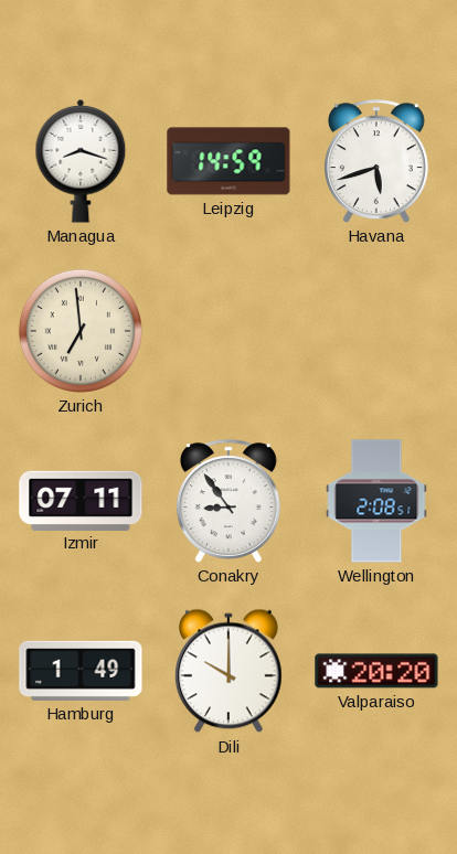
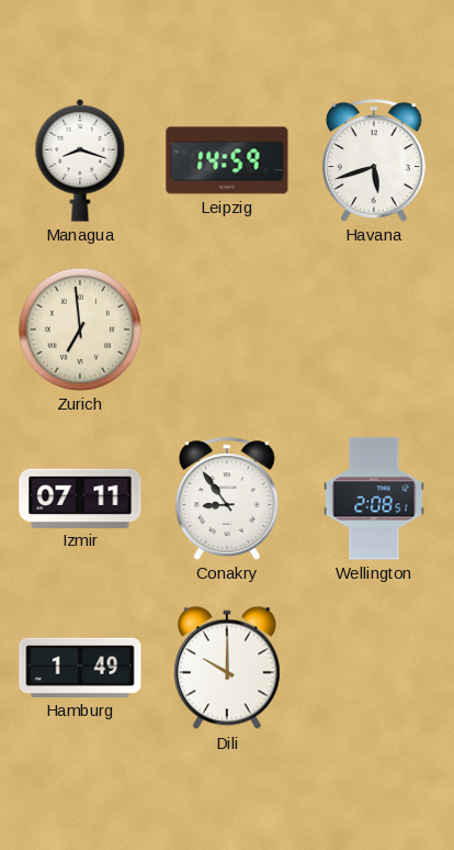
Valparaiso: 20:20 -> none (376, 671)
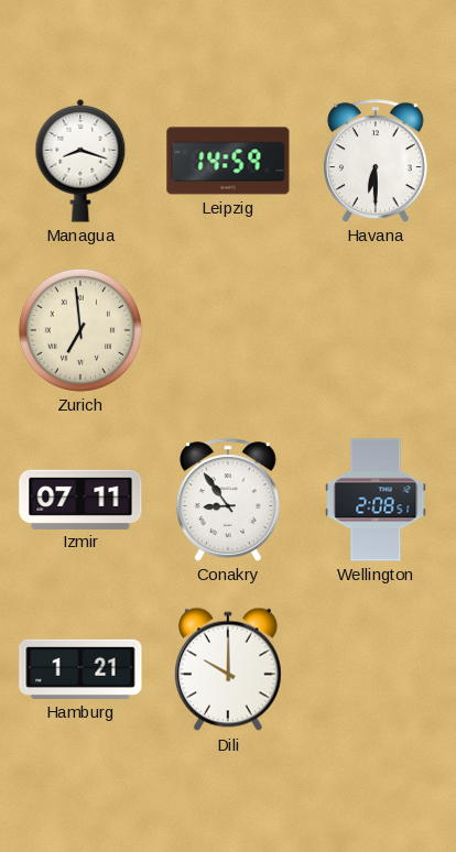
Havana: 5:42 -> 6:30 (376, 161)
Hamburg: 1:49 -> 1:21 (80, 669)
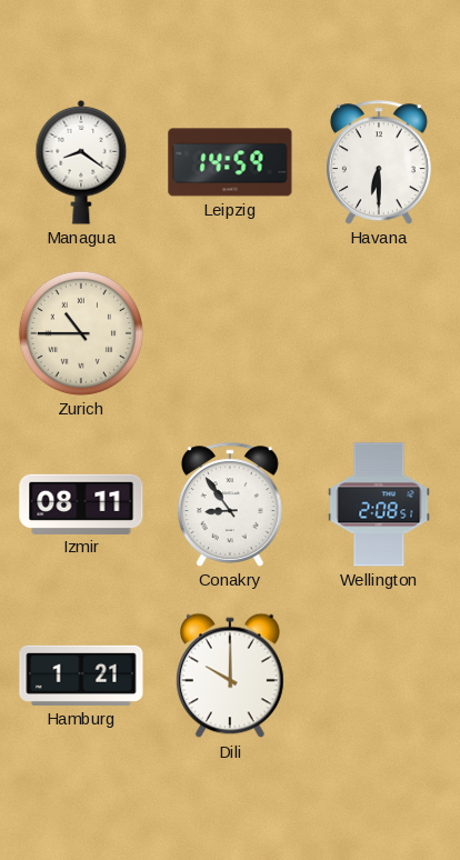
Managua: 8:18 -> 8:21 (81, 162)
Zurich: 6:59 -> 10:45 (81, 333)
Izmir: 07:11 -> 08:11 (81, 503)
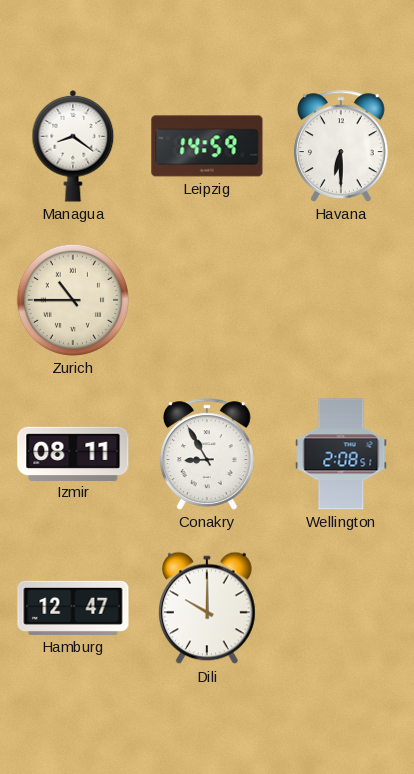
Conakry: 8:54 -> 8:55 (207, 454)
Hamburg: 1:21 -> 12:47 (73, 608)
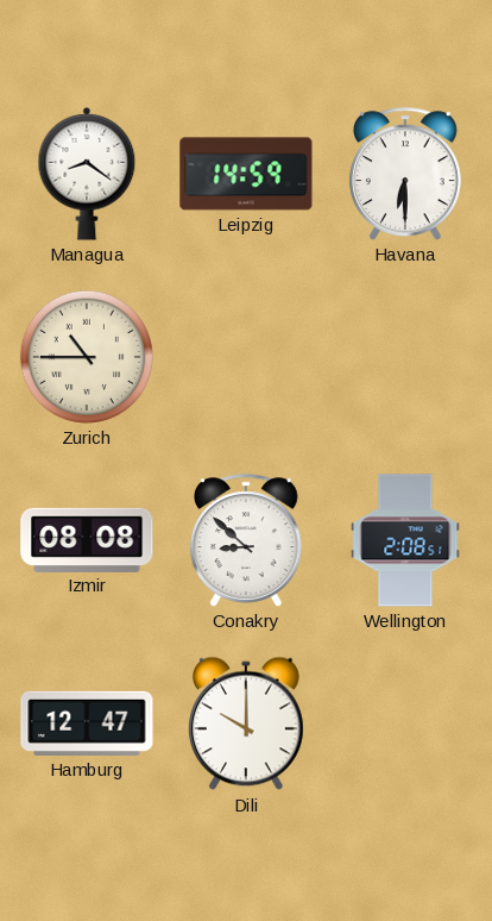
Izmir: 08:11 -> 08:08 (87, 539)
Conakry: 8:55 -> 8:52 (246, 540)
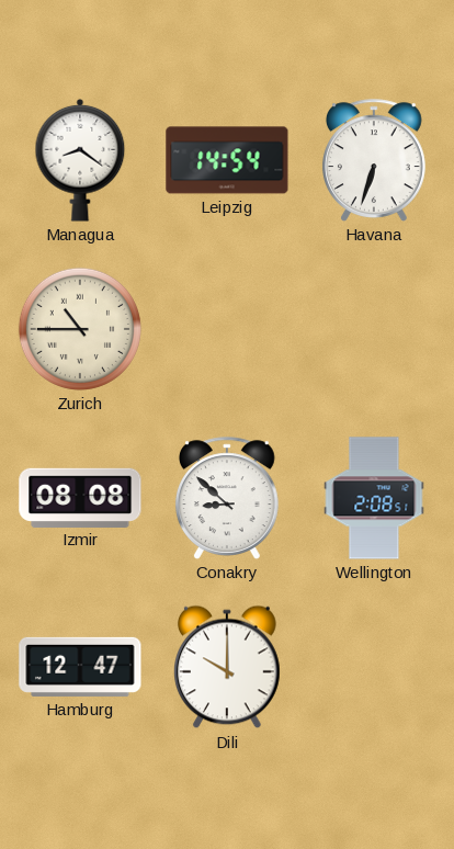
Leipzig: 14:59 -> 14:54 (227, 160)
Havana: 6:30 -> 6:33 (374, 160)
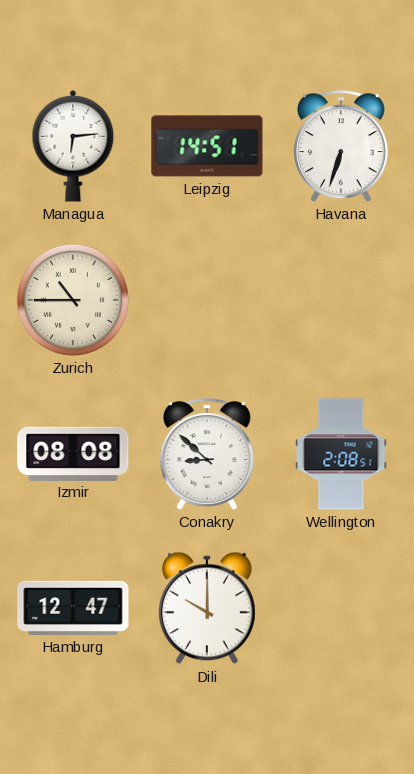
Managua: 8:21 -> 6:14 (73, 146)
Leipzig: 14:54 -> 14:51 (207, 146)
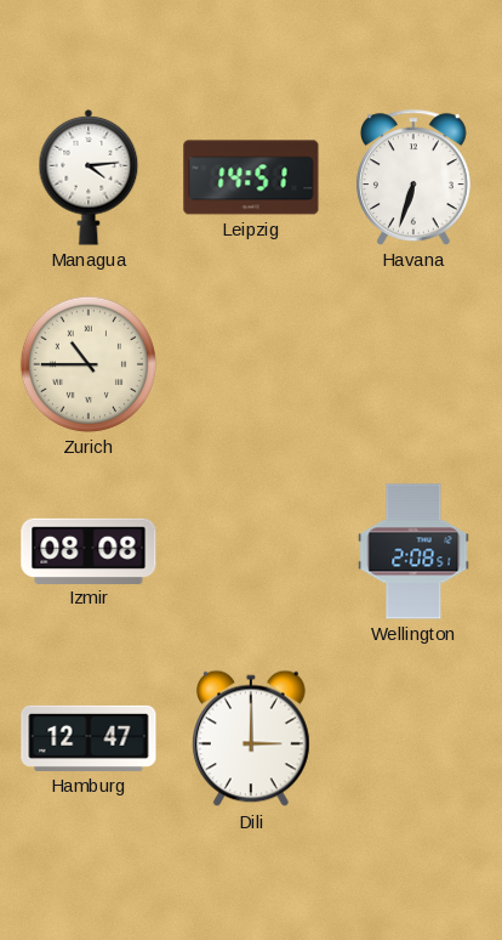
Managua: 6:14 -> 4:14 (89, 177)
Conakry: 8:52 -> none (207, 454)
Dili: 10:00 -> 3:00 (251, 738)
